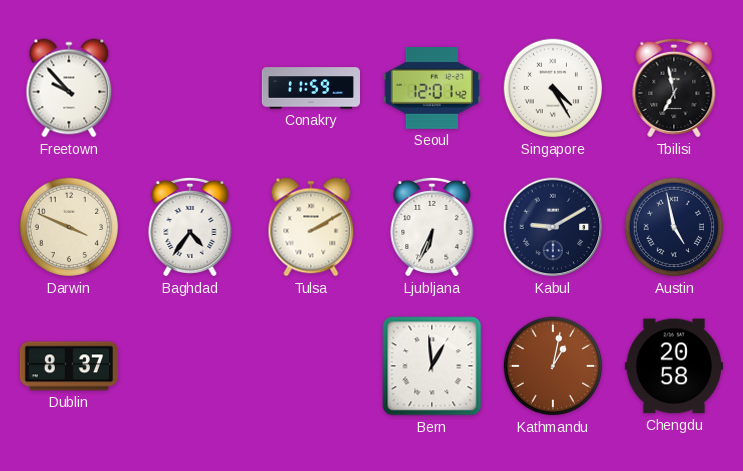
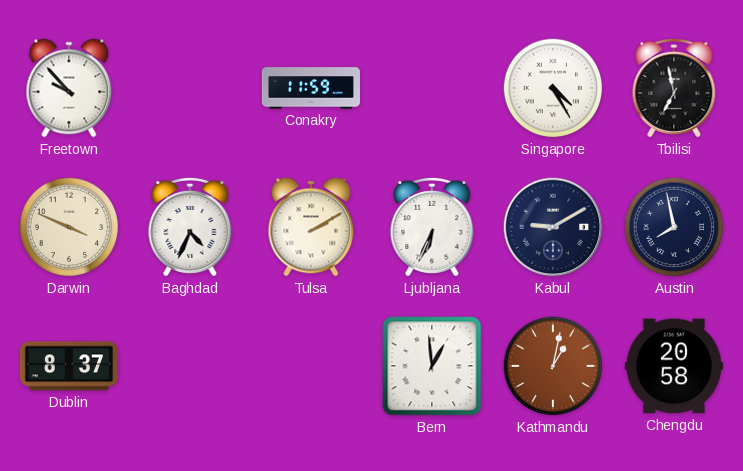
Seoul: 12:01 -> none (432, 89)
Baghdad: 4:36 -> 4:34 (190, 227)
Austin: 4:58 -> 7:58 (674, 227)
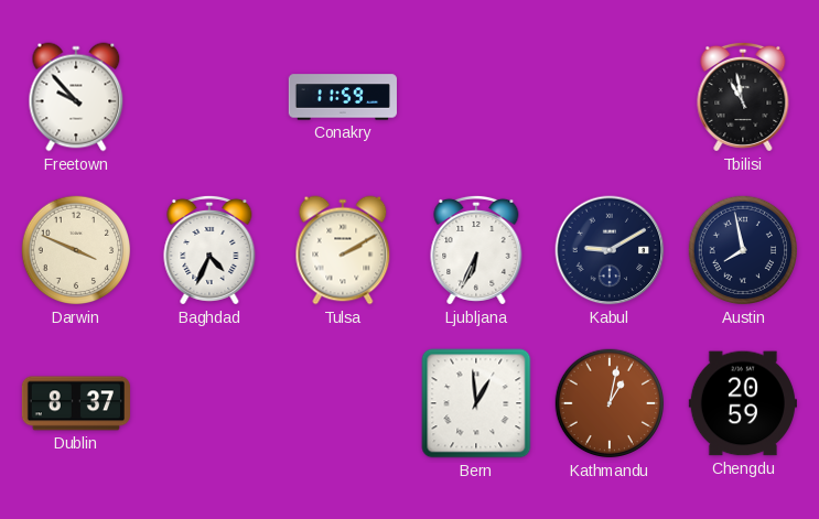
Singapore: 4:25 -> none (553, 88)
Tbilisi: 6:58 -> 10:58 (743, 97)
Chengdu: 20:58 -> 20:59 (743, 403)
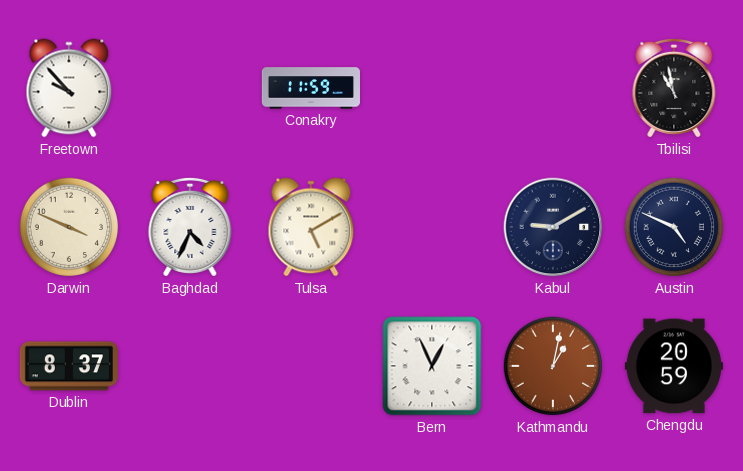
Tulsa: 2:10 -> 5:10 (311, 227)
Ljubljana: 6:34 -> none (476, 250)
Austin: 7:58 -> 4:49 (674, 227)
Bern: 12:59 -> 12:56 (432, 366)
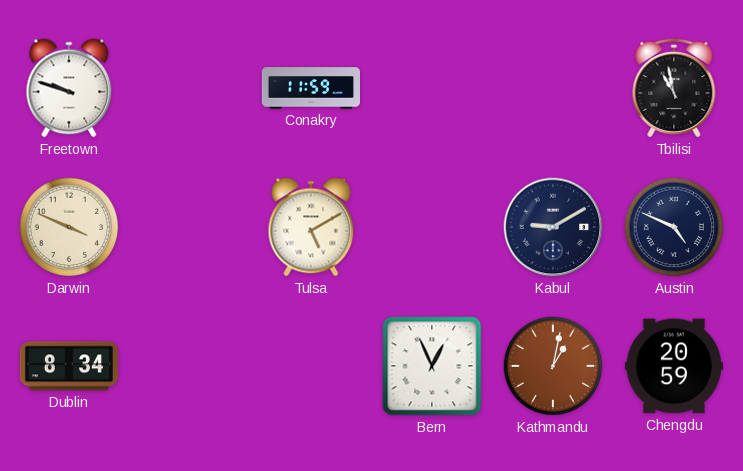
Freetown: 9:53 -> 9:48 (69, 88)
Baghdad: 4:34 -> none (190, 227)
Dublin: 8:37 -> 8:34 (69, 366)
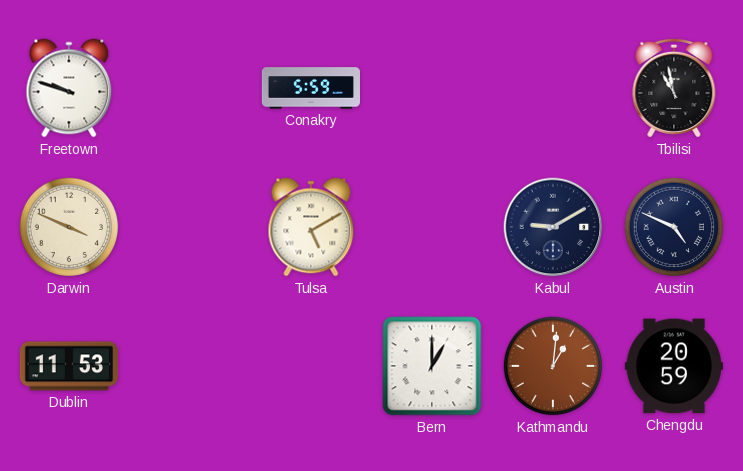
Conakry: 11:59 -> 5:59 (311, 88)
Dublin: 8:34 -> 11:53 (69, 366)
Bern: 12:56 -> 1:00 (432, 366)
Kathmandu: 1:02 -> 1:01 (553, 366)
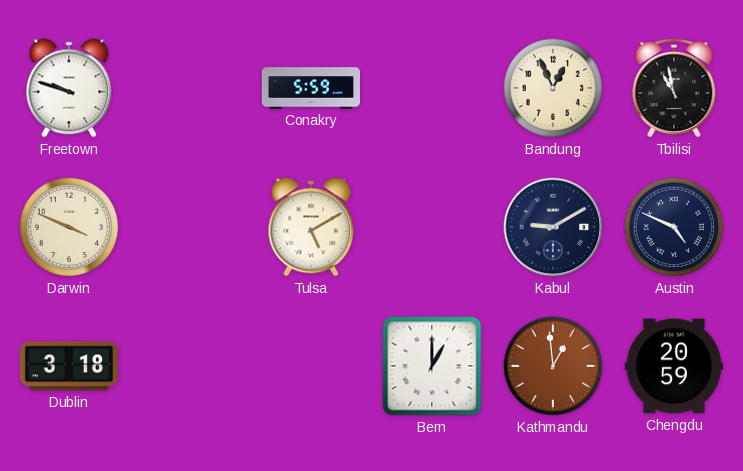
Bandung: none -> 12:56 (553, 88)
Dublin: 11:53 -> 3:18 (69, 366)
Kathmandu: 1:01 -> 12:59 (553, 366)
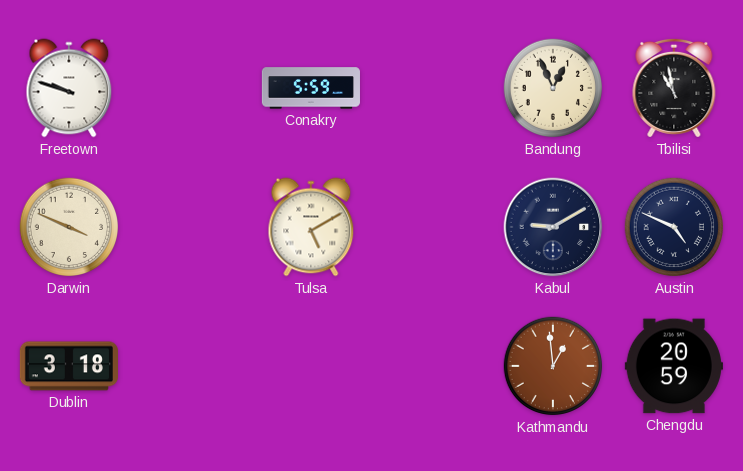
Bern: 1:00 -> none (432, 366)
